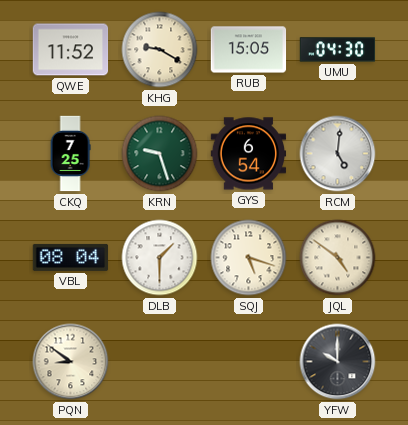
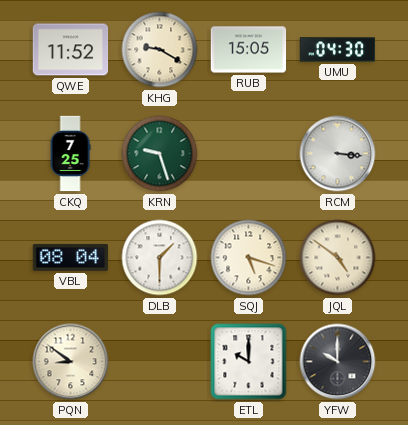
GYS: 6:54 -> none (249, 154)
RCM: 5:01 -> 3:16 (338, 154)
ETL: none -> 10:00 (249, 362)
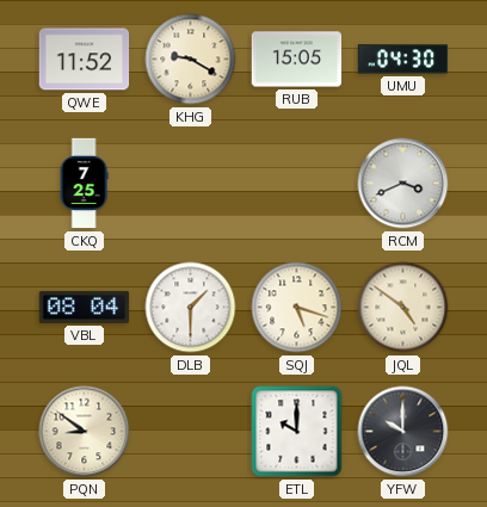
KRN: 9:27 -> none (160, 154)
RCM: 3:16 -> 3:41 (403, 184)
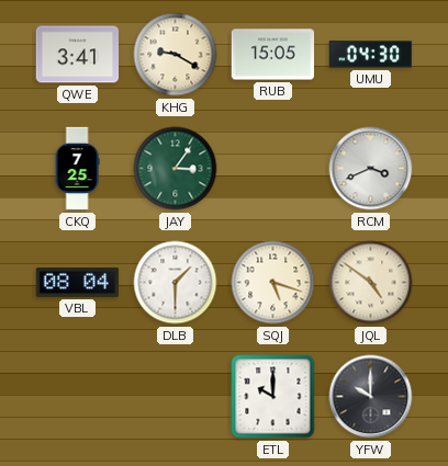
QWE: 11:52 -> 3:41 (78, 55)
JAY: none -> 3:06 (176, 169)
PQN: 8:51 -> none (85, 432)
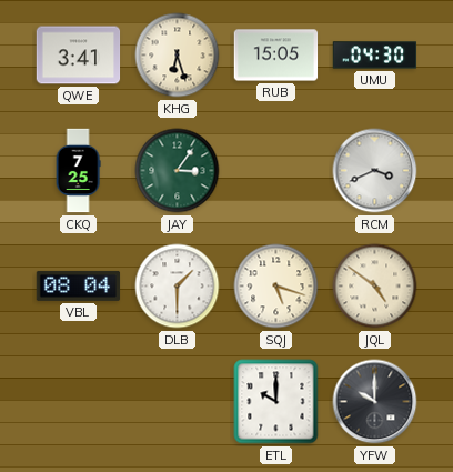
KHG: 9:20 -> 6:27 (178, 56)
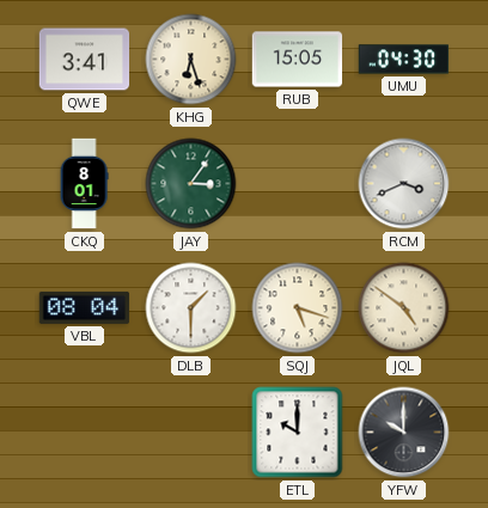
CKQ: 7:25 -> 8:01 (84, 184)
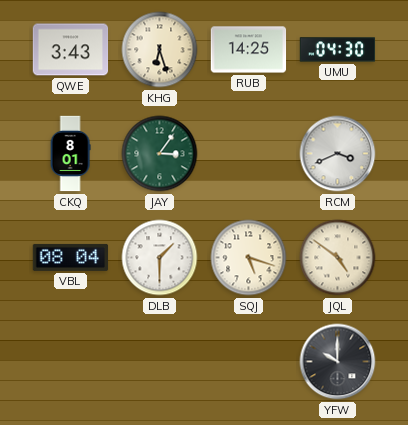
QWE: 3:41 -> 3:43 (71, 50)
RUB: 15:05 -> 14:25 (249, 50)
ETL: 10:00 -> none (298, 433)
